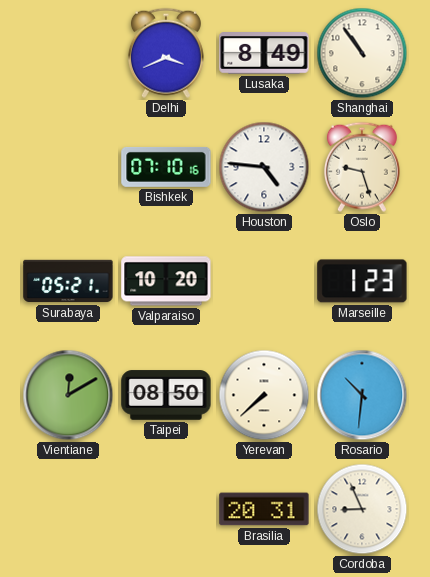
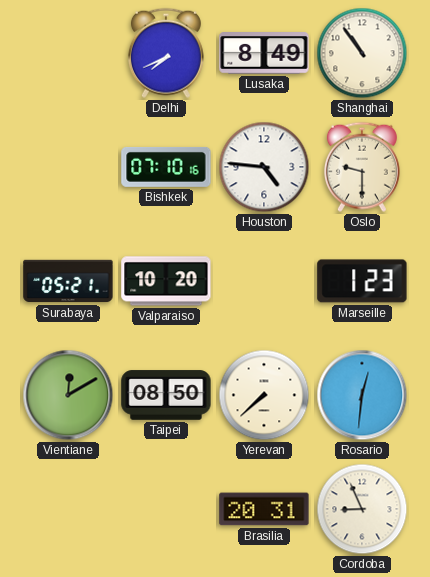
Delhi: 3:41 -> 7:41 (166, 53)
Oslo: 9:27 -> 9:30 (362, 167)
Rosario: 10:31 -> 12:31 (362, 395)
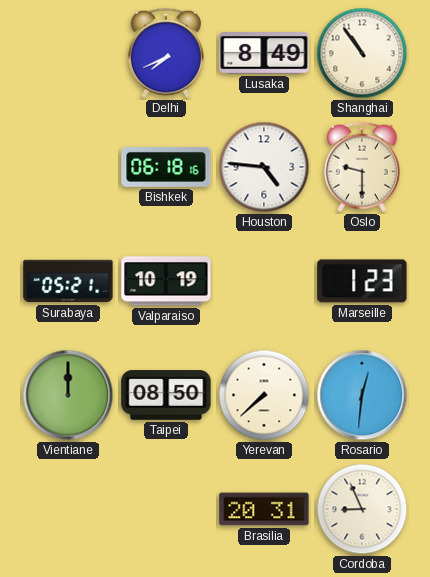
Bishkek: 07:10 -> 06:18 (166, 167)
Valparaiso: 10:20 -> 10:19 (166, 281)
Vientiane: 12:10 -> 12:00 (68, 395)
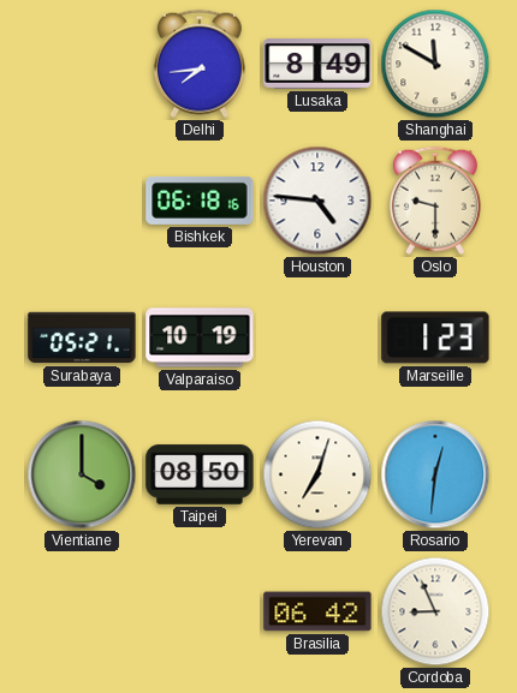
Delhi: 7:41 -> 7:44 (200, 64)
Shanghai: 10:54 -> 11:50 (435, 64)
Vientiane: 12:00 -> 4:00 (82, 474)
Yerevan: 7:38 -> 7:03 (317, 474)
Brasilia: 20:31 -> 06:42 (317, 611)
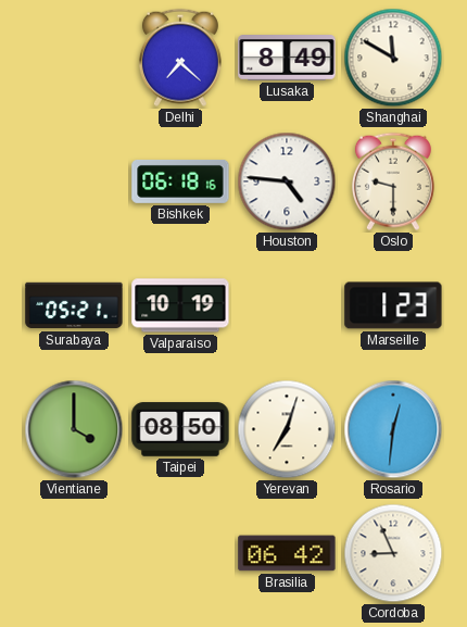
Delhi: 7:44 -> 7:22 (180, 58)
